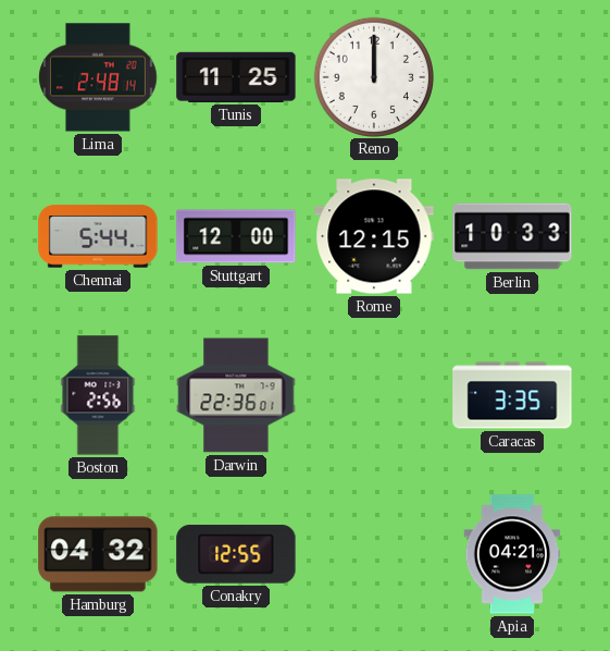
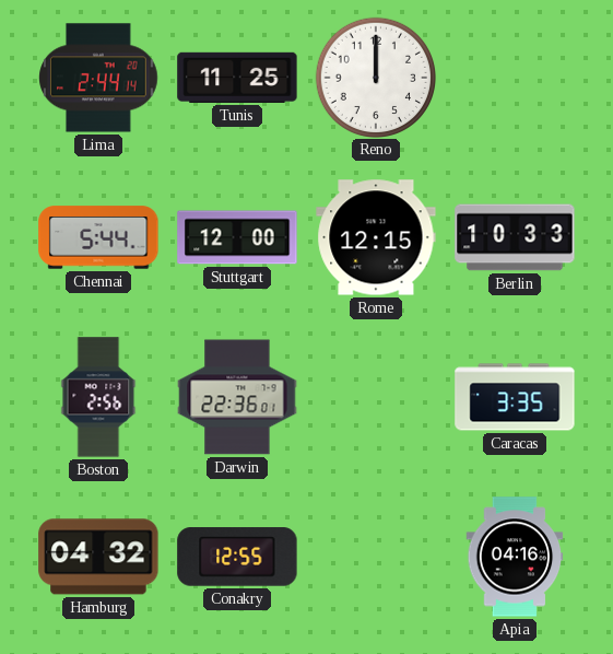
Lima: 2:48 -> 2:44 (98, 78)
Apia: 04:21 -> 04:16 (515, 557)
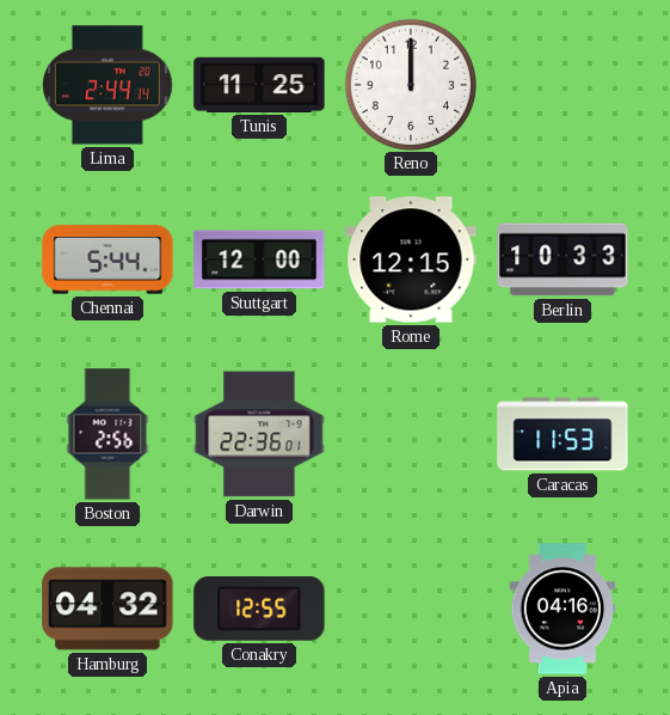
Caracas: 3:35 -> 11:53 (563, 434)
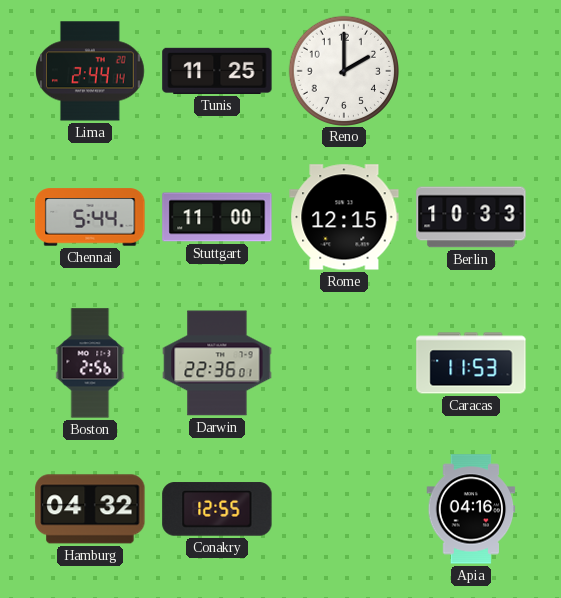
Reno: 12:00 -> 2:00 (343, 70)
Stuttgart: 12:00 -> 11:00 (217, 217)
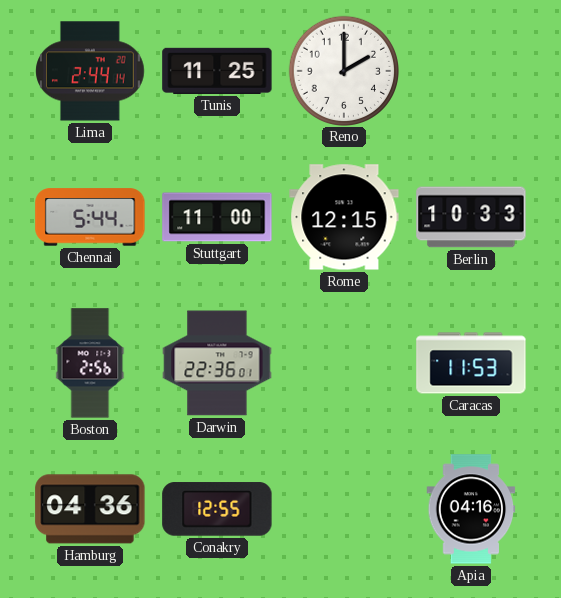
Hamburg: 04:32 -> 04:36 (90, 509)
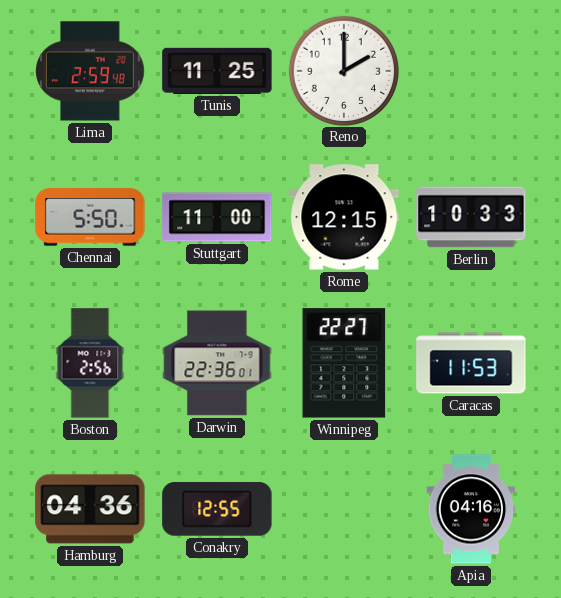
Lima: 2:44 -> 2:59 (90, 71)
Chennai: 5:44 -> 5:50 (90, 217)
Winnipeg: none -> 22:27 (344, 363)
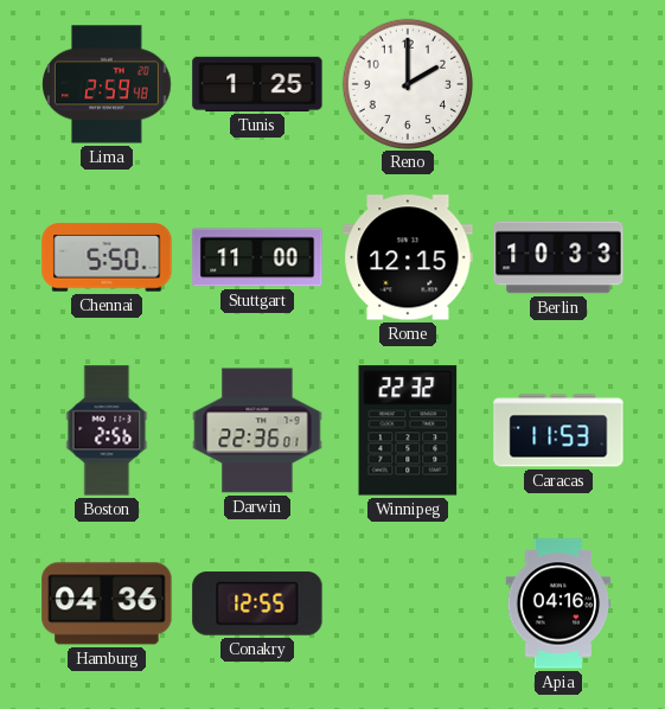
Tunis: 11:25 -> 1:25 (257, 84)
Winnipeg: 22:27 -> 22:32 (408, 430)
